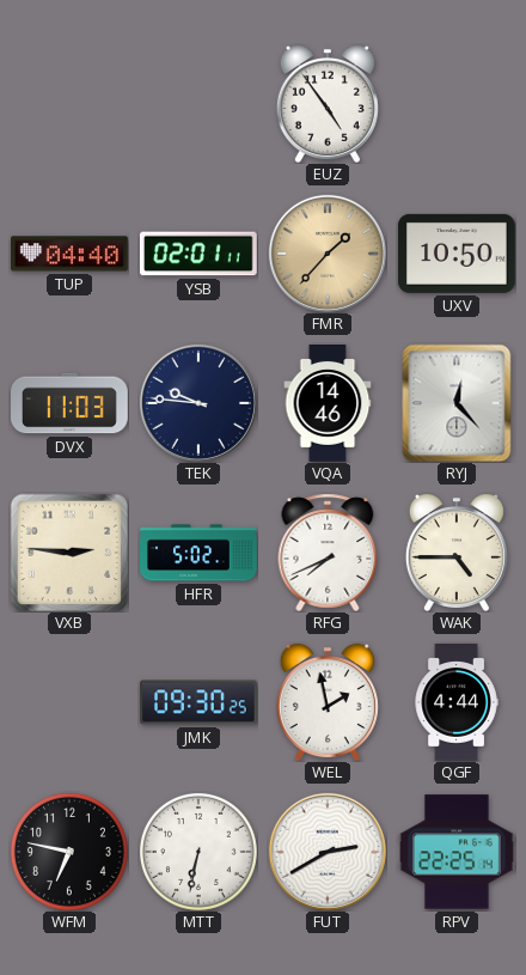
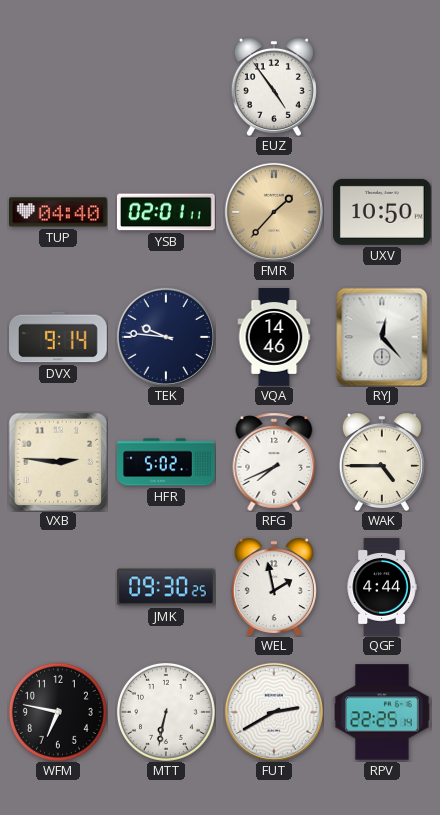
DVX: 11:03 -> 9:14 (59, 337)
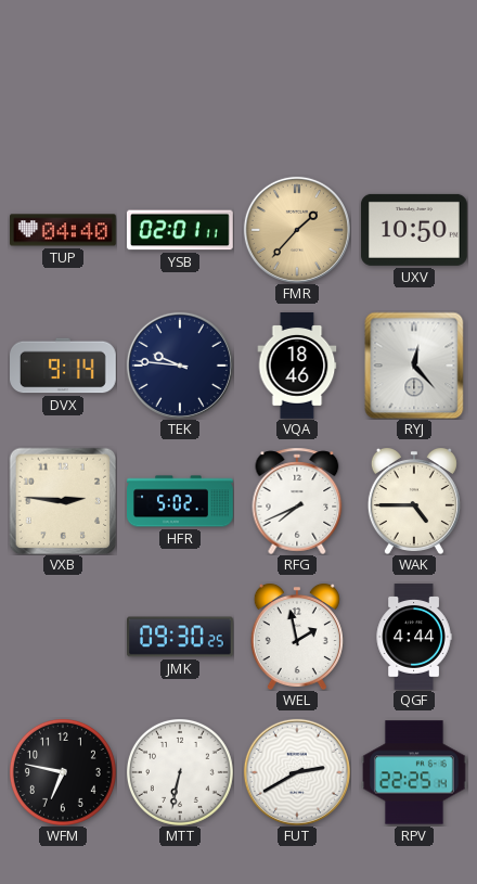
EUZ: 4:54 -> none (274, 87)
VQA: 14:46 -> 18:46 (297, 367)
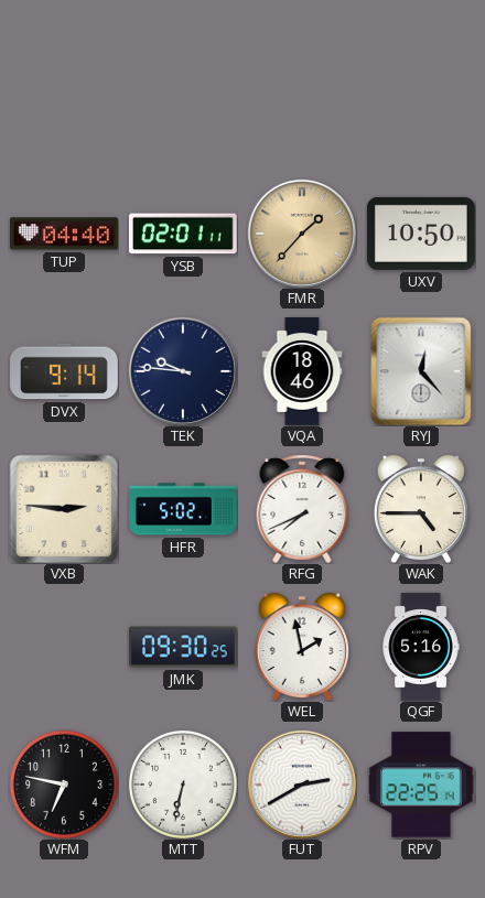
QGF: 4:44 -> 5:16 (421, 647)
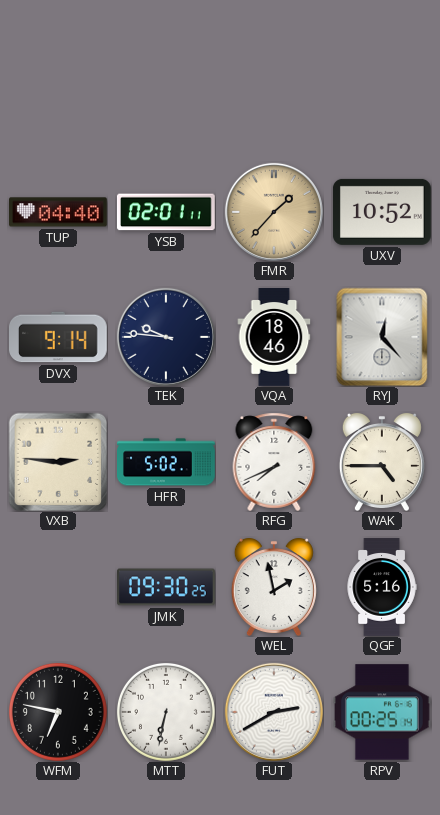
UXV: 10:50 -> 10:52 (382, 212)
RPV: 22:25 -> 00:25 (383, 712)
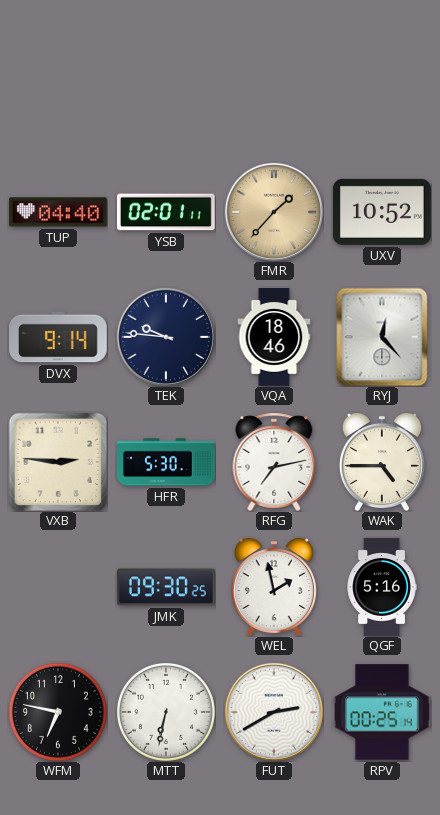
HFR: 5:02 -> 5:30 (167, 462)
RFG: 7:41 -> 7:13 (274, 462)
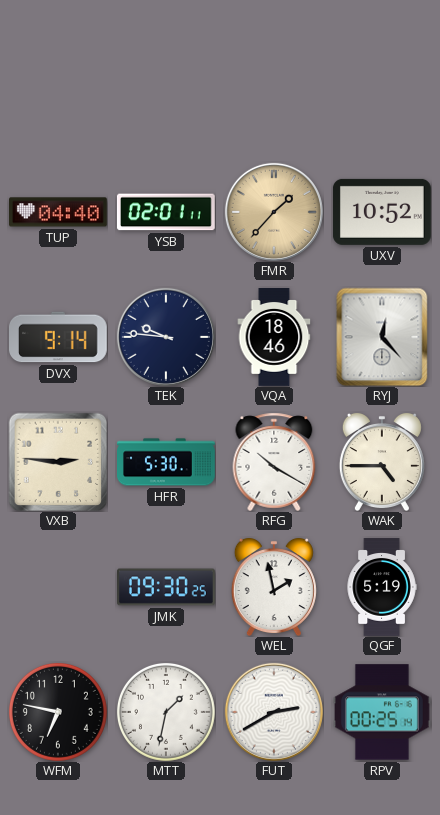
RFG: 7:13 -> 10:20 (274, 462)
QGF: 5:16 -> 5:19 (382, 587)
MTT: 6:32 -> 1:32 (166, 712)
